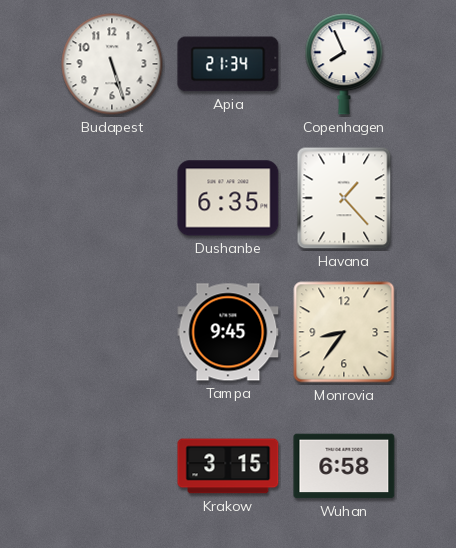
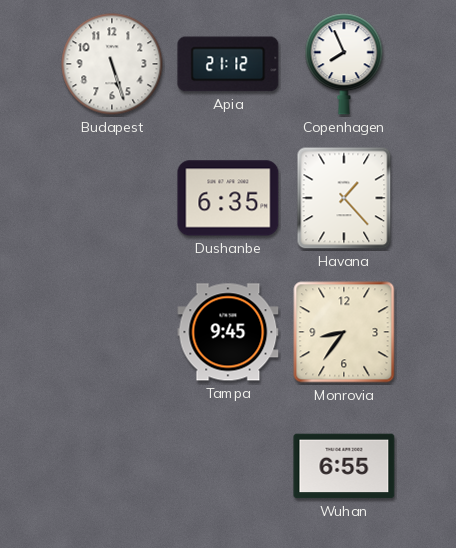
Apia: 21:34 -> 21:12 (228, 64)
Krakow: 3:15 -> none (228, 466)
Wuhan: 6:58 -> 6:55 (344, 466)
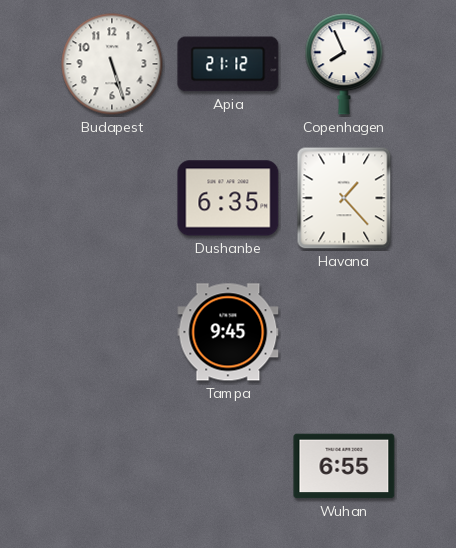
Monrovia: 8:36 -> none (344, 332)
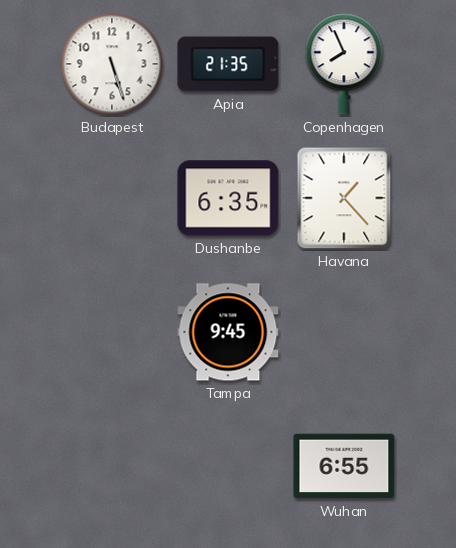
Apia: 21:12 -> 21:35 (228, 64)
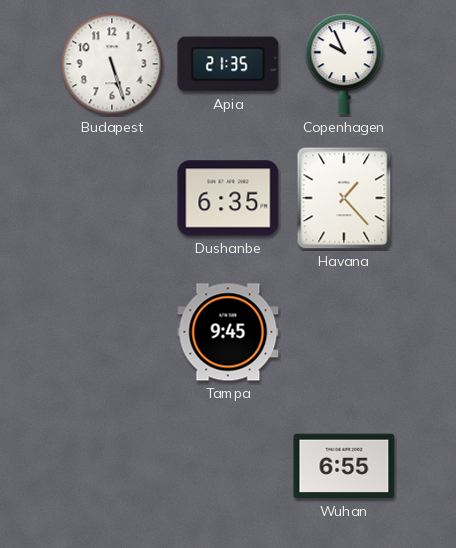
Copenhagen: 7:56 -> 9:56 (344, 64)
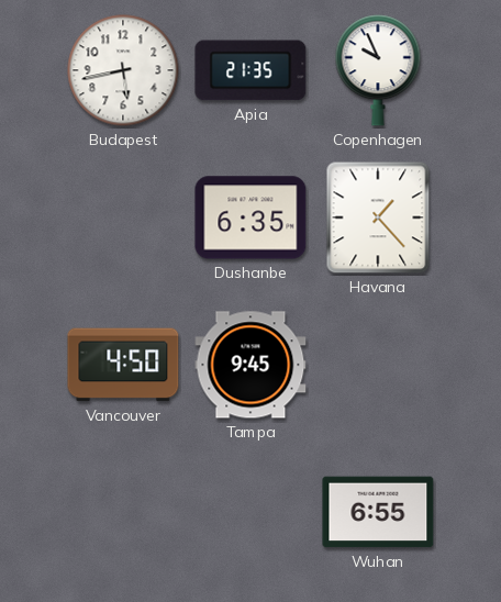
Budapest: 5:27 -> 5:43 (123, 70)
Vancouver: none -> 4:50 (123, 365)
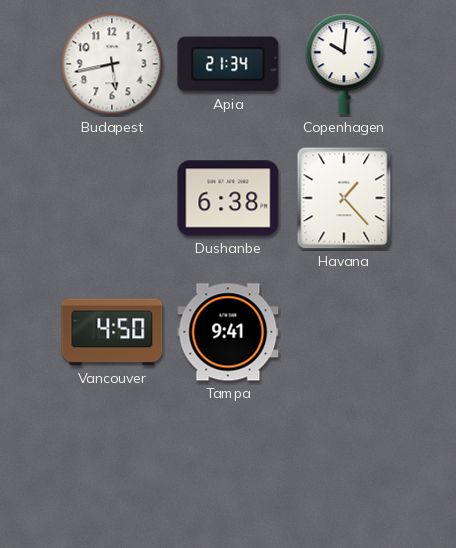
Apia: 21:35 -> 21:34 (228, 64)
Copenhagen: 9:56 -> 10:01 (344, 64)
Dushanbe: 6:35 -> 6:38 (228, 198)
Tampa: 9:45 -> 9:41 (228, 332)
Wuhan: 6:55 -> none (378, 512)
